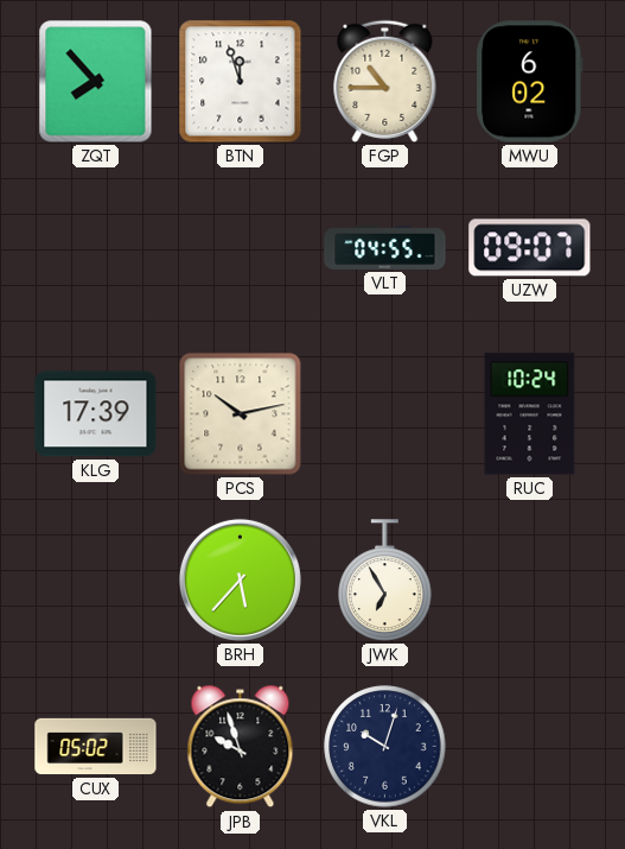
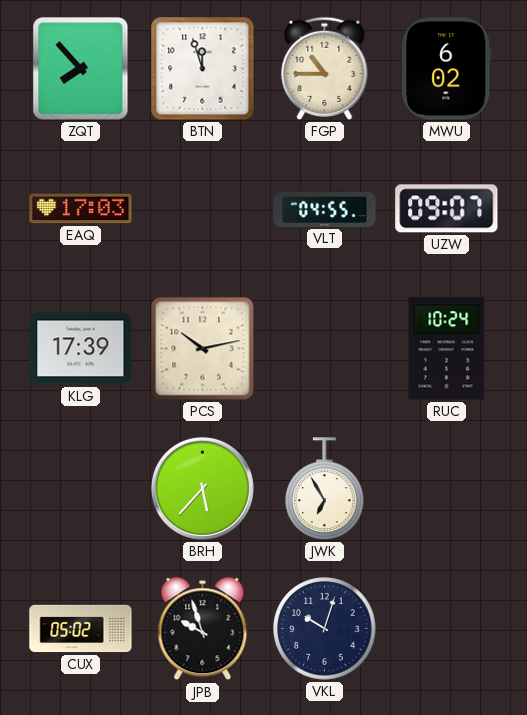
EAQ: none -> 17:03 (81, 209)
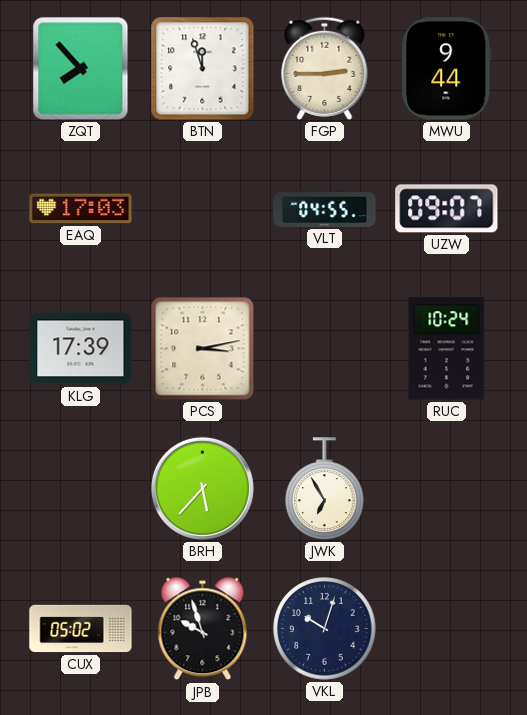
FGP: 10:45 -> 2:45 (325, 68)
MWU: 6:02 -> 9:44 (447, 69)
PCS: 10:13 -> 3:13 (203, 349)
